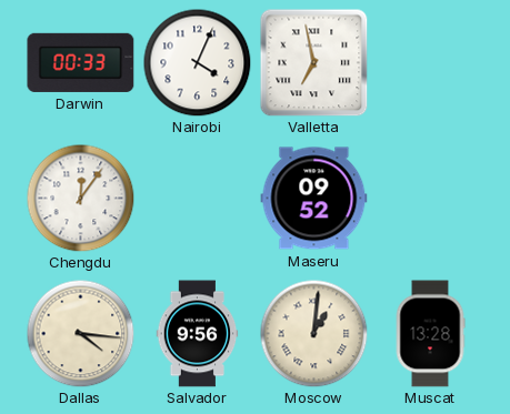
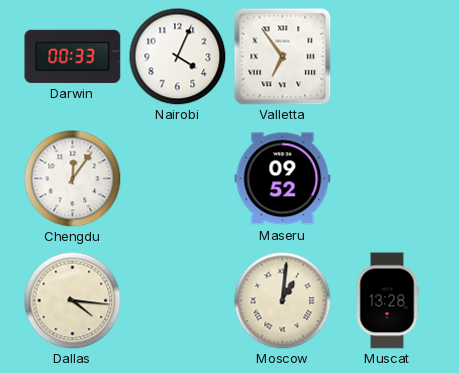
Valletta: 6:58 -> 6:54 (283, 57)
Salvador: 9:56 -> none (198, 334)
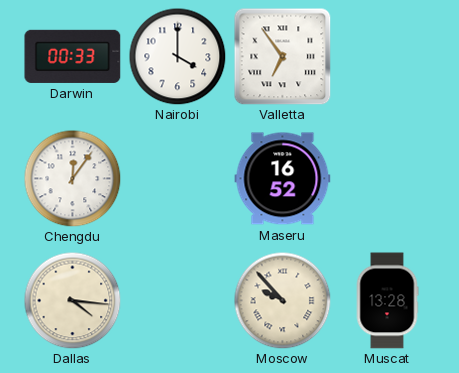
Nairobi: 4:04 -> 4:00 (177, 56)
Maseru: 09:52 -> 16:52 (283, 179)
Moscow: 1:01 -> 9:53 (282, 300)
